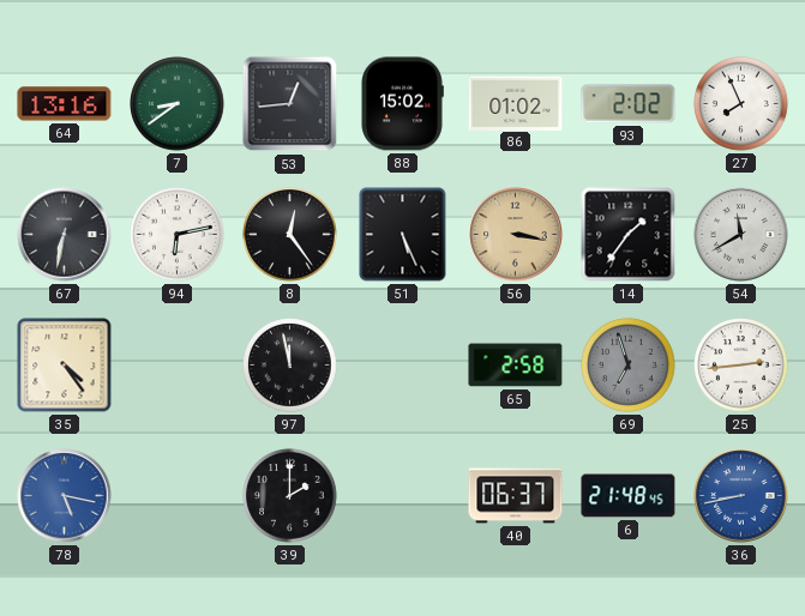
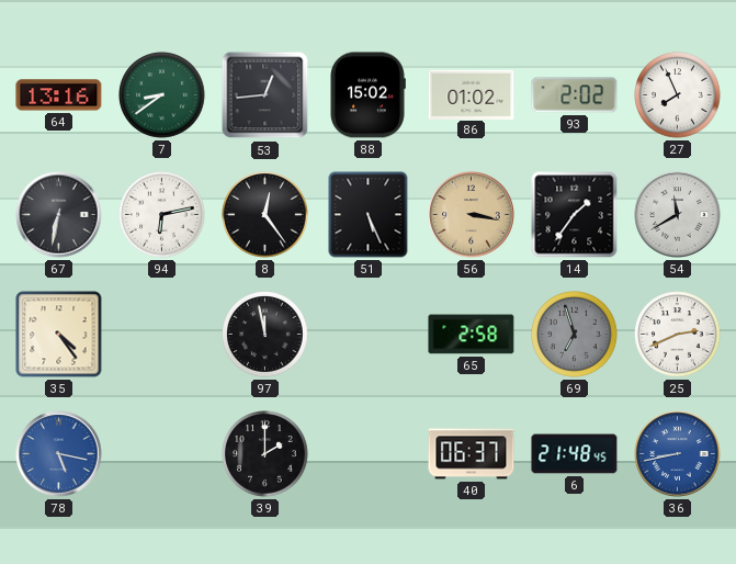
25: 2:44 -> 2:41 (678, 335)
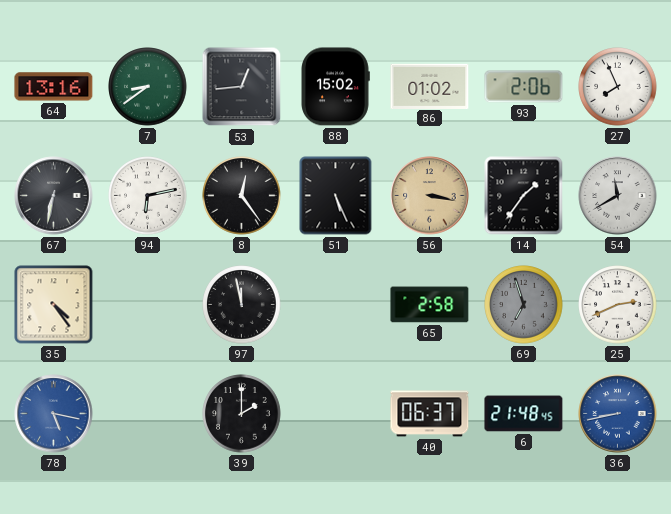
93: 2:02 -> 2:06 (524, 87)
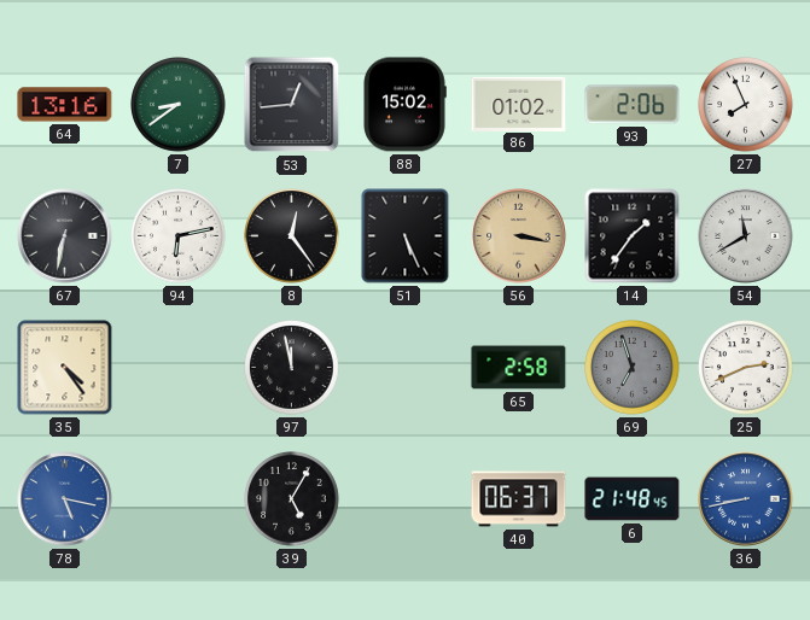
39: 2:00 -> 5:05 (292, 499)
